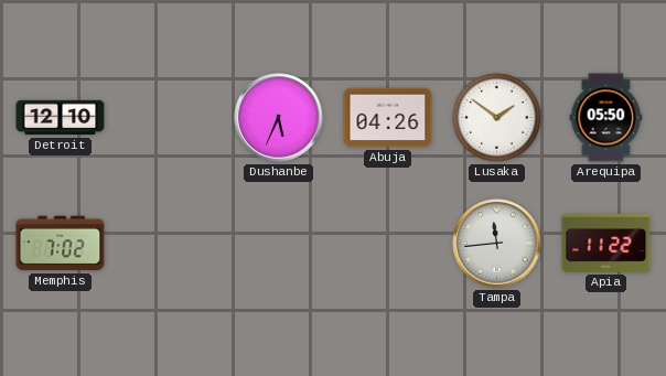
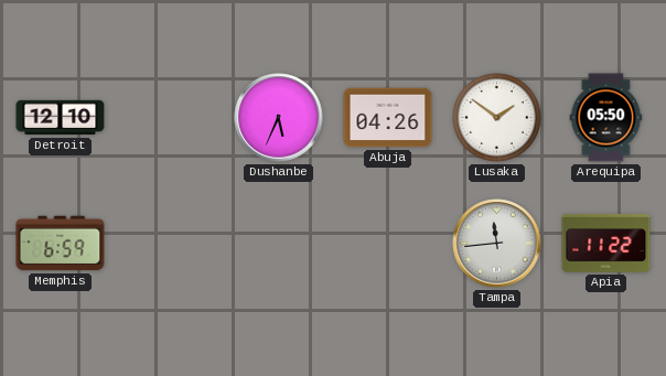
Memphis: 7:02 -> 6:59 (61, 244)
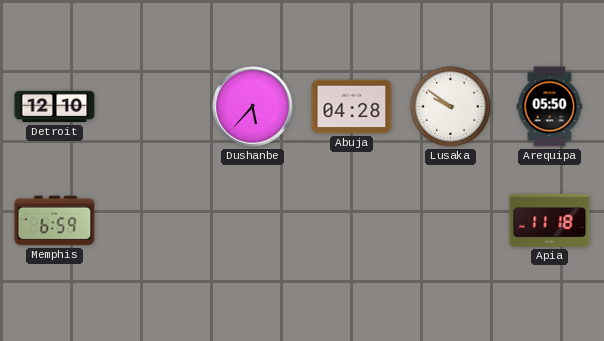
Dushanbe: 5:34 -> 5:37 (253, 107)
Abuja: 04:26 -> 04:28 (352, 107)
Lusaka: 1:51 -> 9:51 (451, 107)
Tampa: 11:44 -> none (497, 244)
Apia: 11:22 -> 11:18 (550, 221)
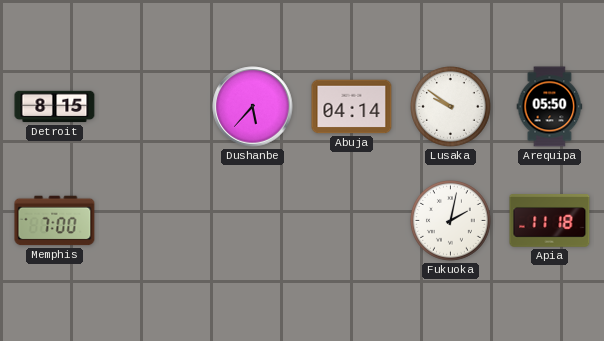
Detroit: 12:10 -> 8:15 (55, 107)
Abuja: 04:28 -> 04:14 (352, 107)
Memphis: 6:59 -> 7:00 (55, 221)
Fukuoka: none -> 2:02 (451, 221)
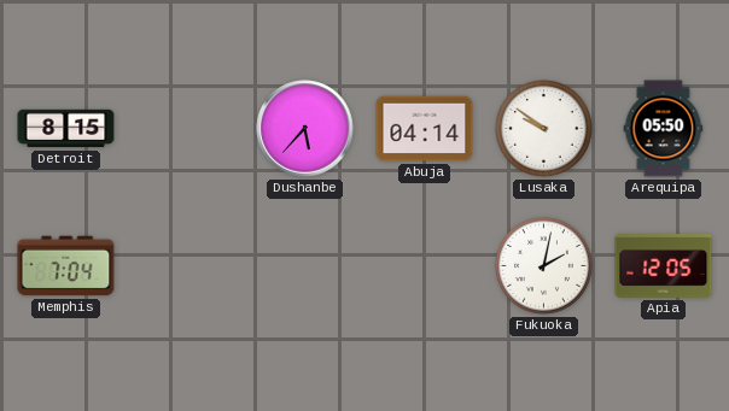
Memphis: 7:00 -> 7:04 (66, 266)
Apia: 11:18 -> 12:05 (664, 266)
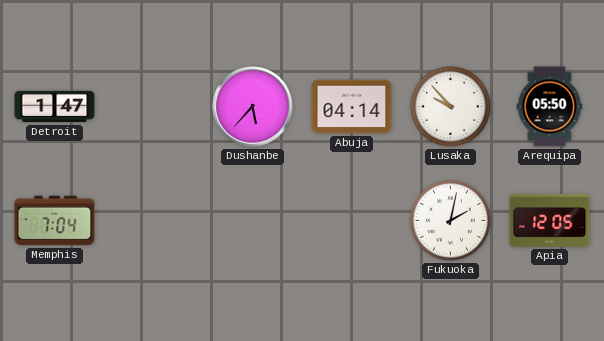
Detroit: 8:15 -> 1:47 (55, 107)
Lusaka: 9:51 -> 9:53 (451, 107)
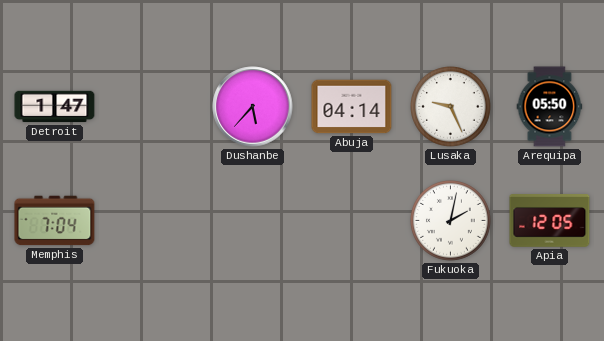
Lusaka: 9:53 -> 9:26 (451, 107)
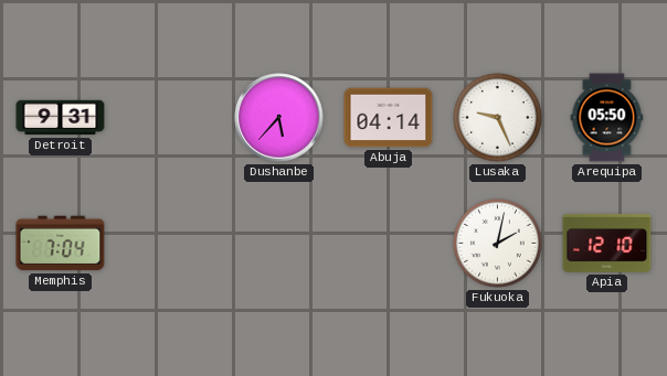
Detroit: 1:47 -> 9:31 (61, 118)
Apia: 12:05 -> 12:10 (607, 244)
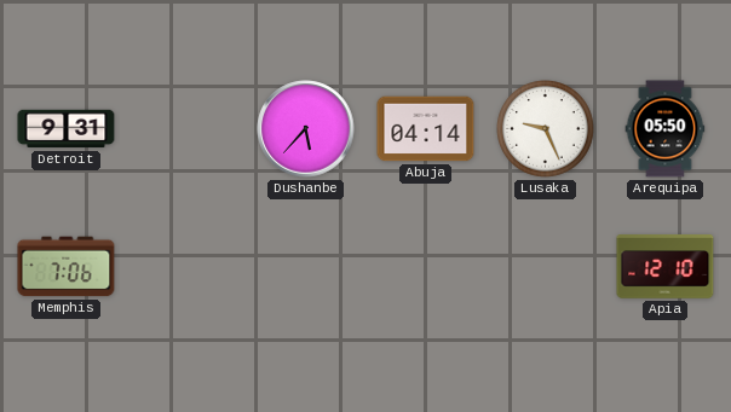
Memphis: 7:04 -> 7:06 (67, 267)
Fukuoka: 2:02 -> none (498, 244)
